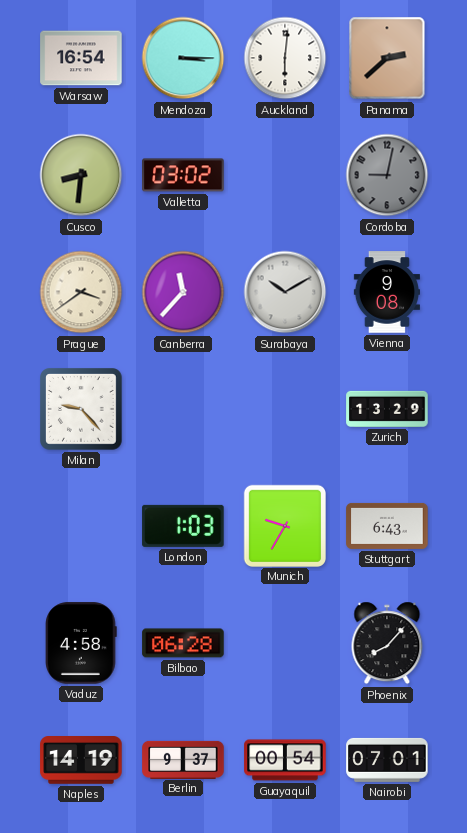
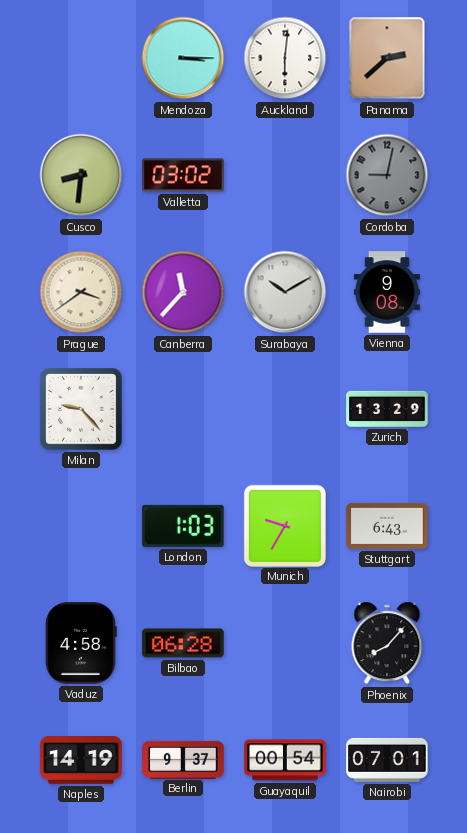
Warsaw: 16:54 -> none (81, 58)
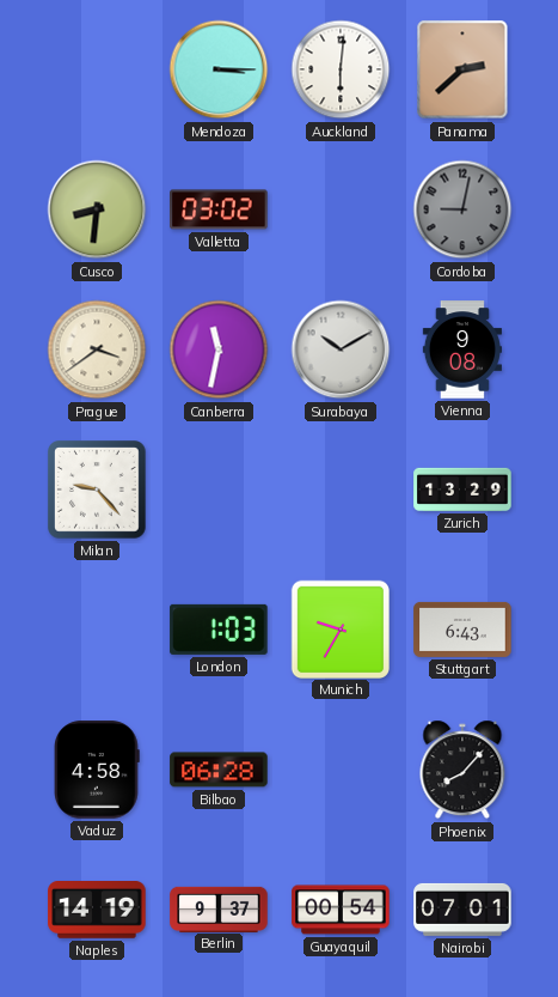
Canberra: 11:37 -> 11:32 (219, 349)
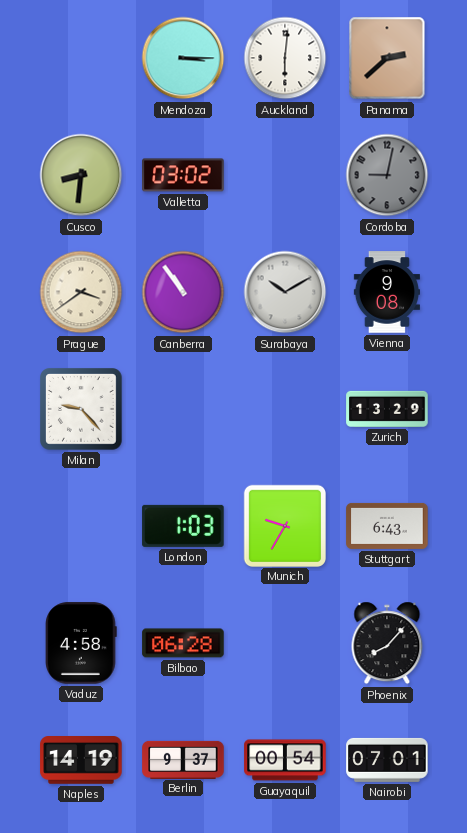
Canberra: 11:32 -> 10:54 (183, 292)
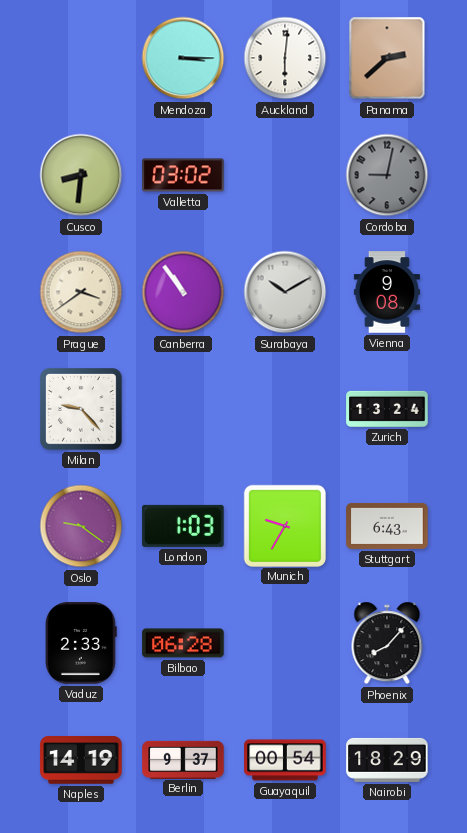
Zurich: 13:29 -> 13:24 (387, 409)
Oslo: none -> 9:21 (81, 526)
Vaduz: 4:58 -> 2:33 (81, 643)
Nairobi: 07:01 -> 18:29 (387, 760)
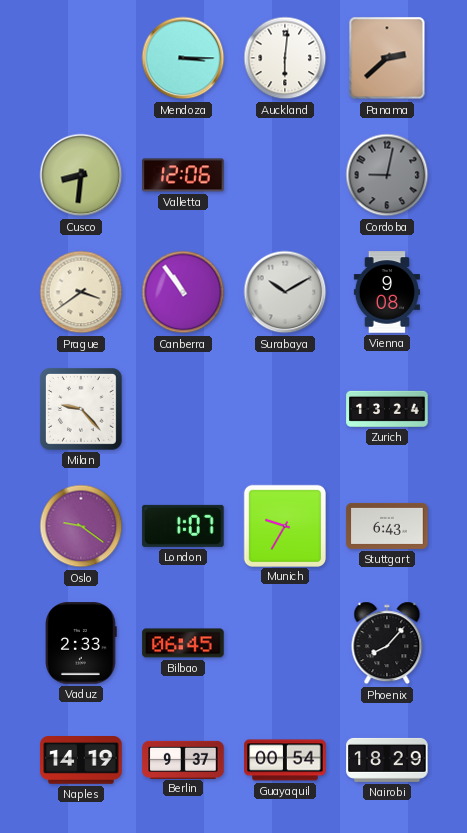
Valletta: 03:02 -> 12:06 (183, 175)
London: 1:03 -> 1:07 (183, 526)
Bilbao: 06:28 -> 06:45 (183, 643)
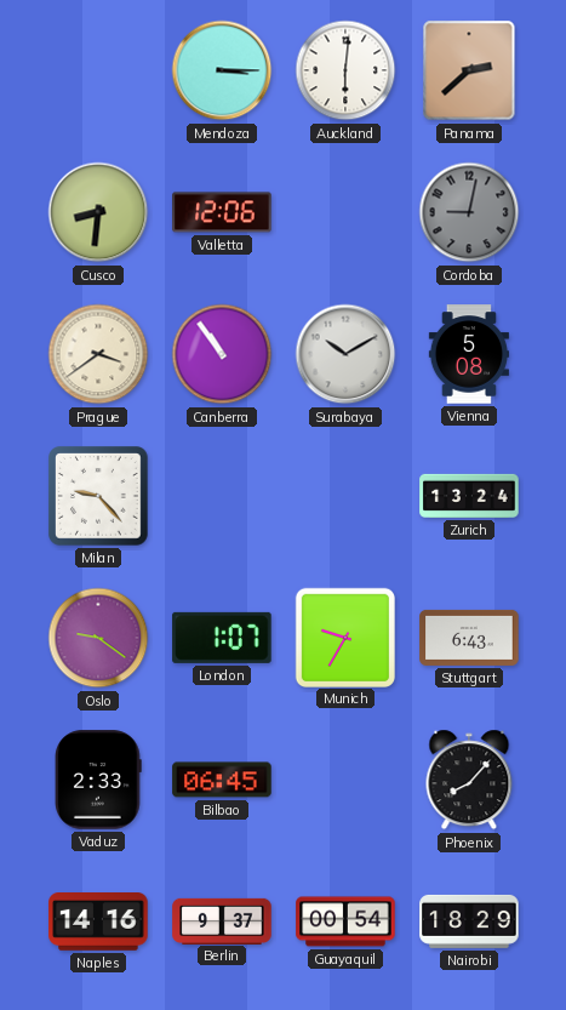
Vienna: 9:08 -> 5:08 (469, 354)
Naples: 14:19 -> 14:16 (98, 923)
